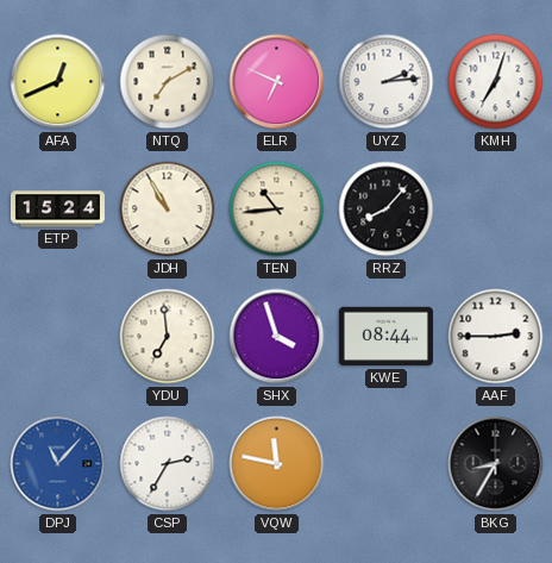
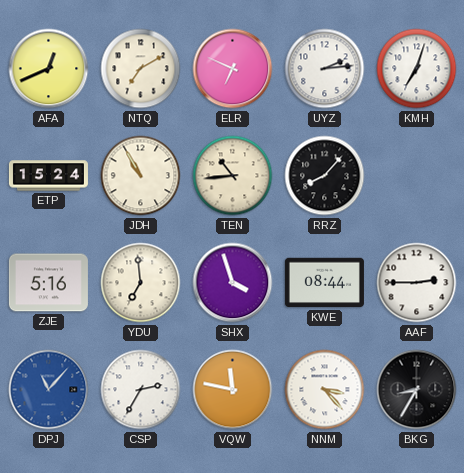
ZJE: none -> 5:16 (48, 283)
NNM: none -> 3:23 (325, 390)
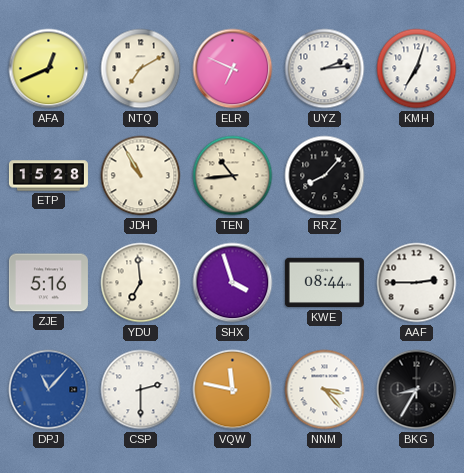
ETP: 15:24 -> 15:28 (48, 176)
CSP: 2:35 -> 2:30 (141, 390)
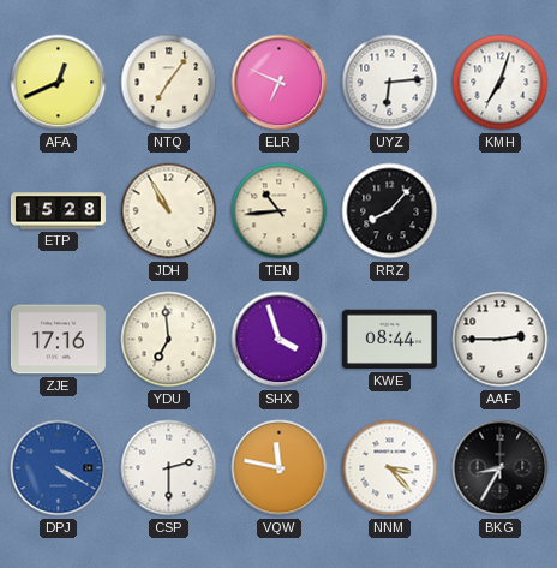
NTQ: 7:10 -> 7:06 (169, 83)
UYZ: 2:14 -> 6:14 (390, 83)
ZJE: 5:16 -> 17:16 (58, 340)
DPJ: 11:07 -> 4:20 (59, 468)
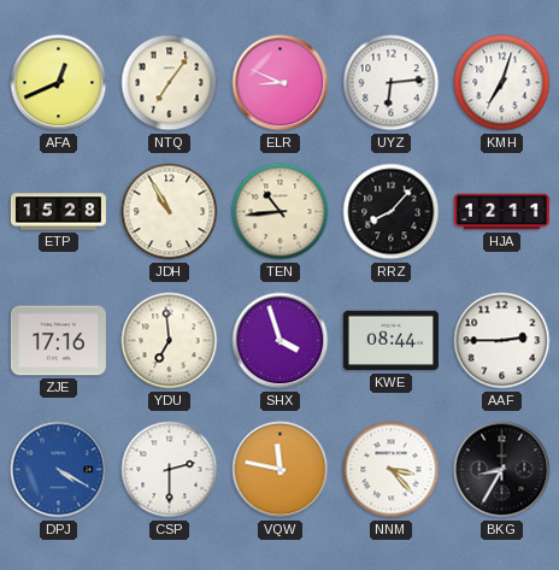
ELR: 6:49 -> 8:49 (281, 83)
HJA: none -> 12:11 (501, 212)
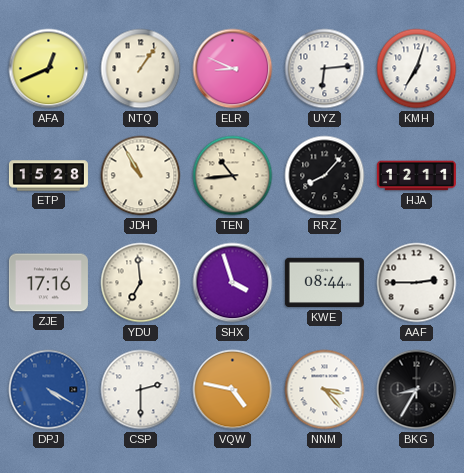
NTQ: 7:06 -> 1:06 (141, 69)
VQW: 11:47 -> 4:47 (233, 390)
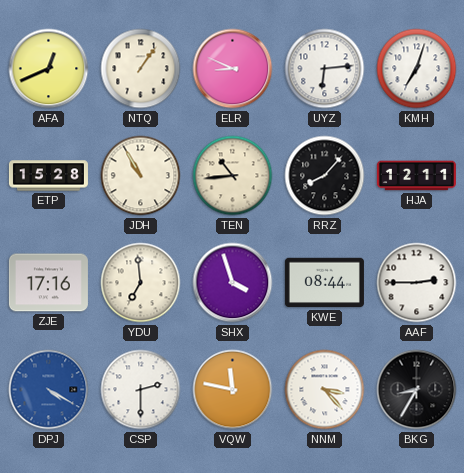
VQW: 4:47 -> 11:47 (233, 390)
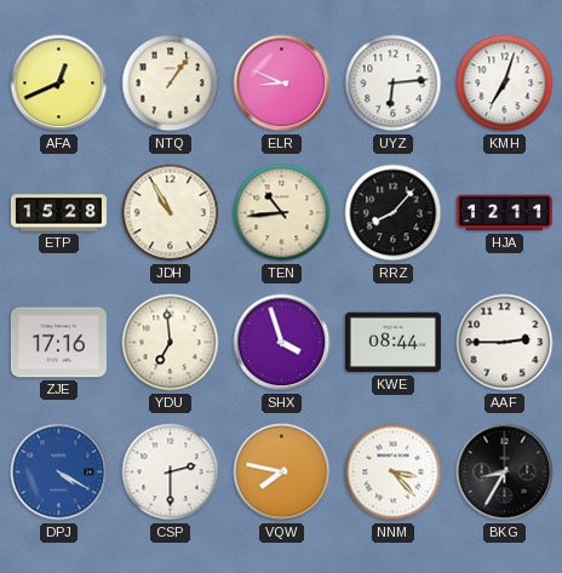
VQW: 11:47 -> 7:47 (282, 472)
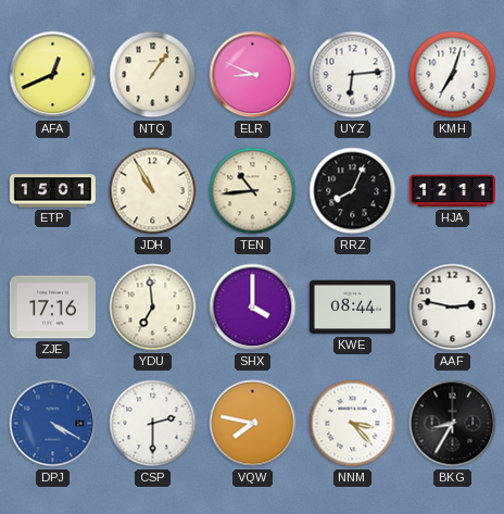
ETP: 15:28 -> 15:01 (52, 191)
RRZ: 8:07 -> 8:04 (353, 191)
SHX: 3:57 -> 4:00 (253, 308)
AAF: 2:45 -> 2:47 (453, 308)
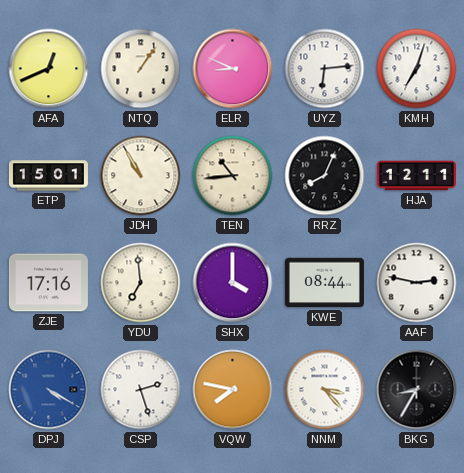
CSP: 2:30 -> 2:27 (141, 390)
